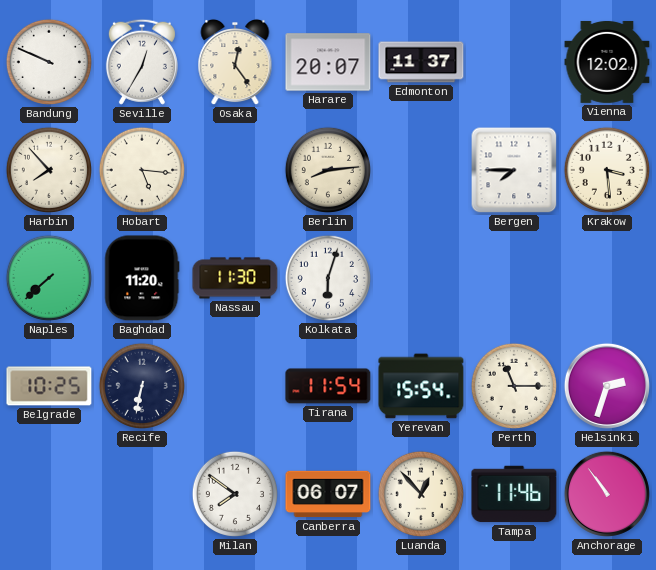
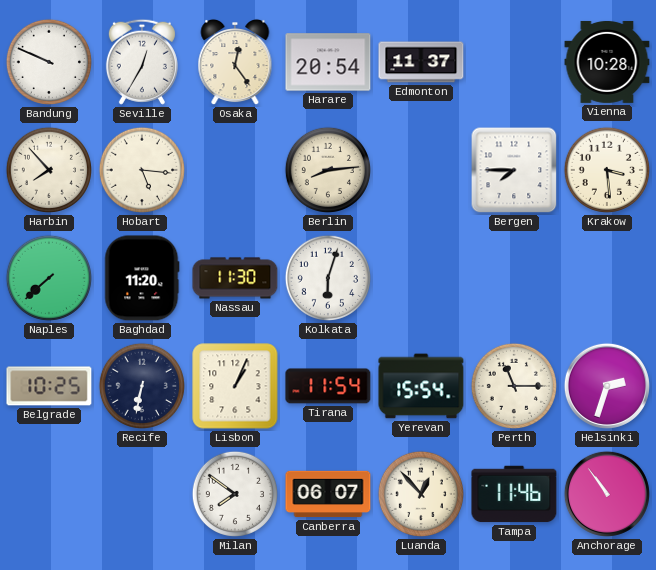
Harare: 20:07 -> 20:54 (328, 62)
Vienna: 12:02 -> 10:28 (607, 62)
Lisbon: none -> 1:04 (235, 386)
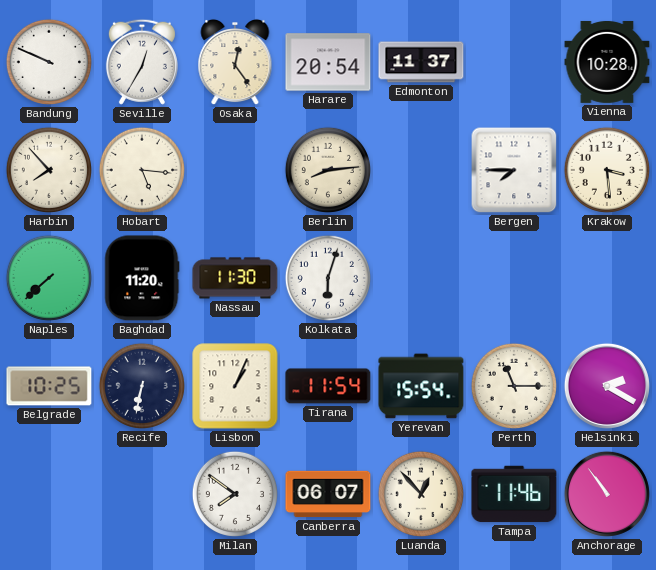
Helsinki: 2:33 -> 2:20 (607, 386)
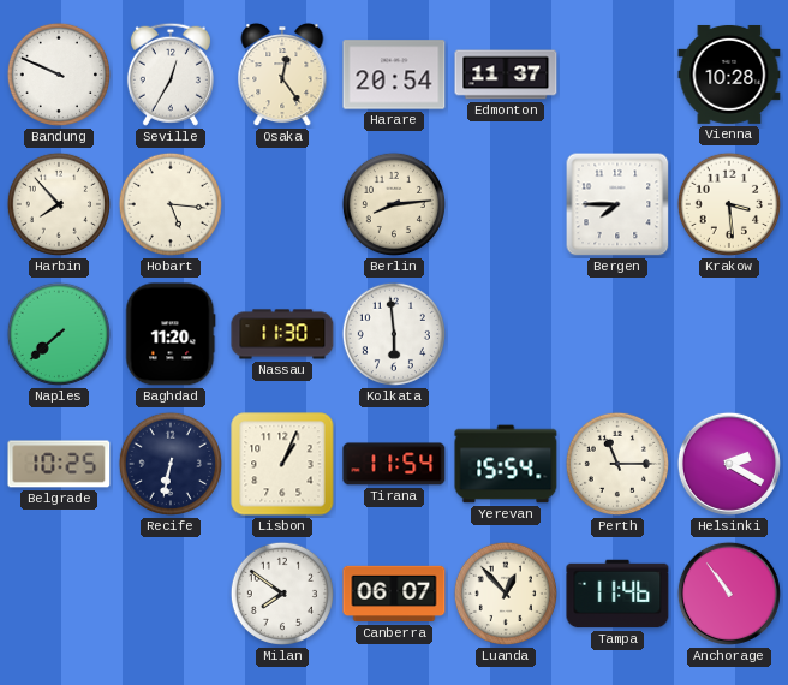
Kolkata: 6:03 -> 5:59 (394, 334)
